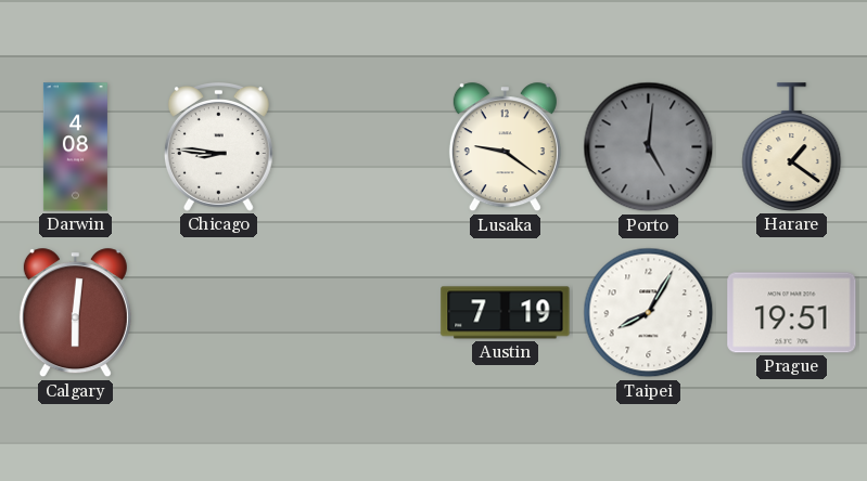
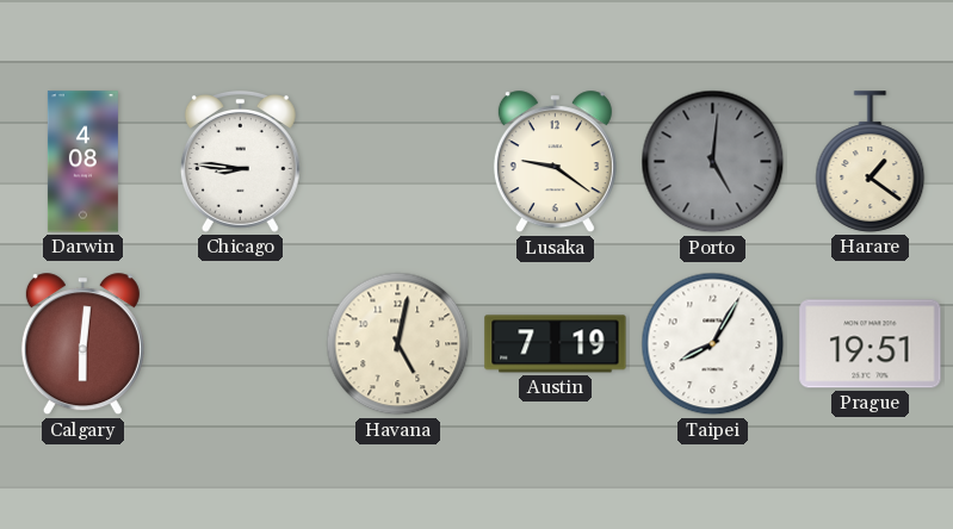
Havana: none -> 5:02 (398, 344)
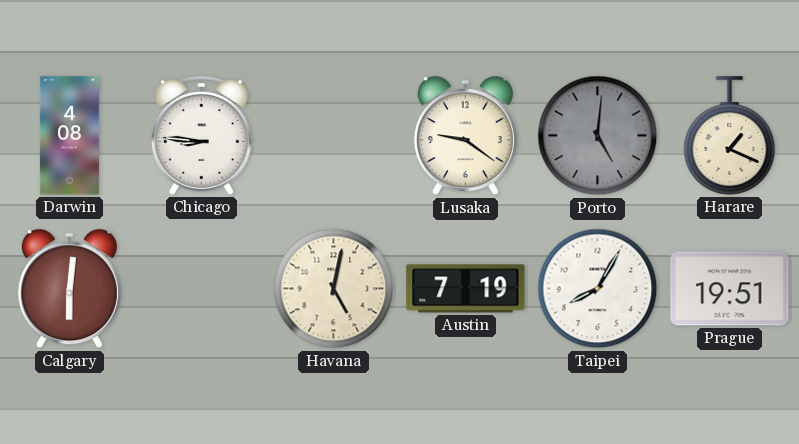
Harare: 1:21 -> 1:19 (730, 136)
